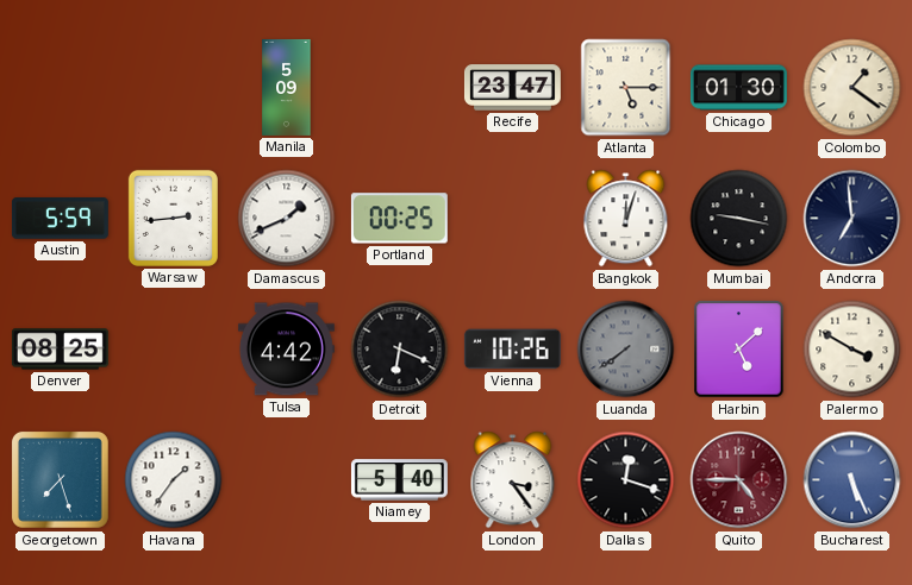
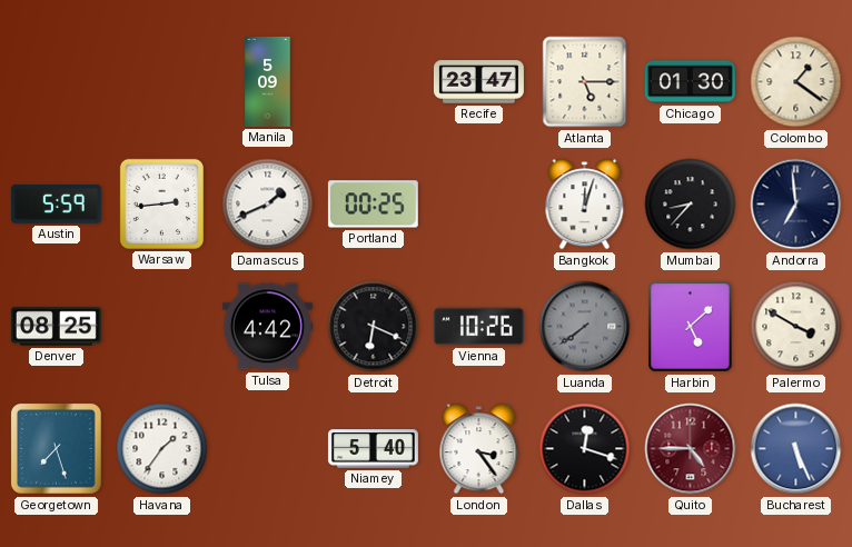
Mumbai: 9:17 -> 8:37 (691, 205)
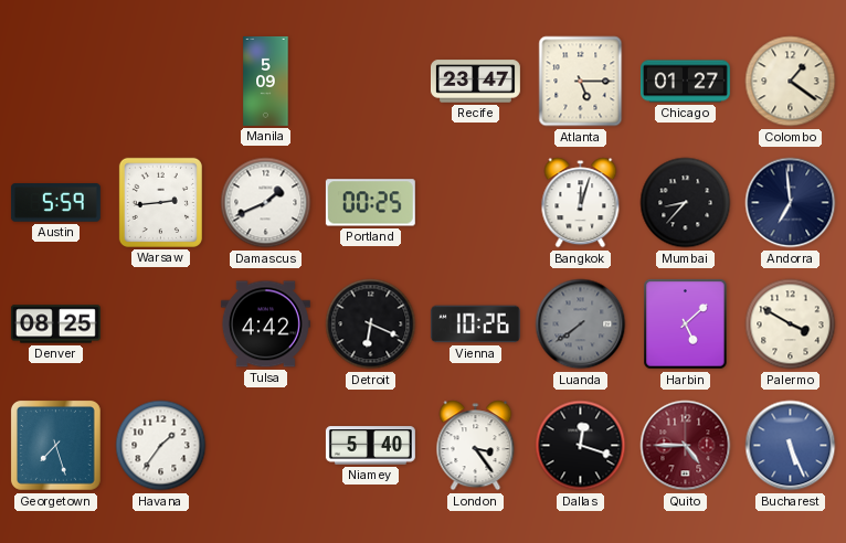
Chicago: 01:30 -> 01:27 (685, 82)
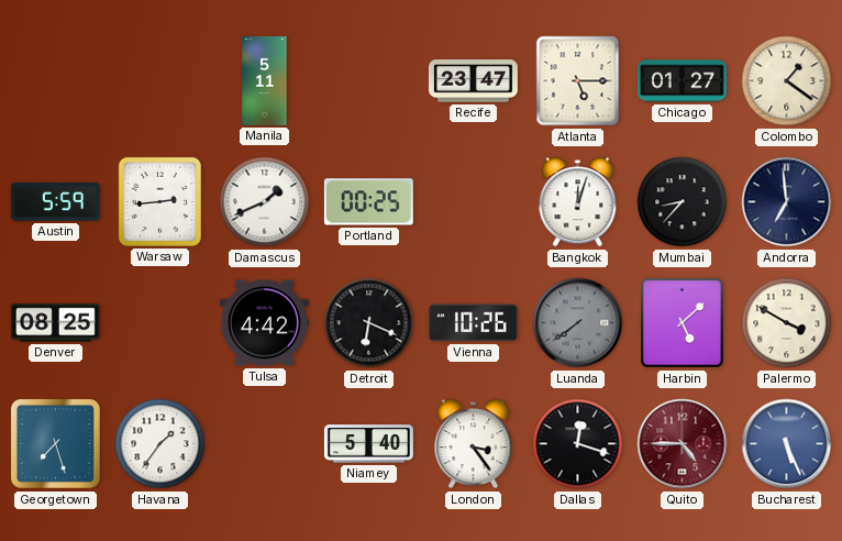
Manila: 5:09 -> 5:11 (265, 80)
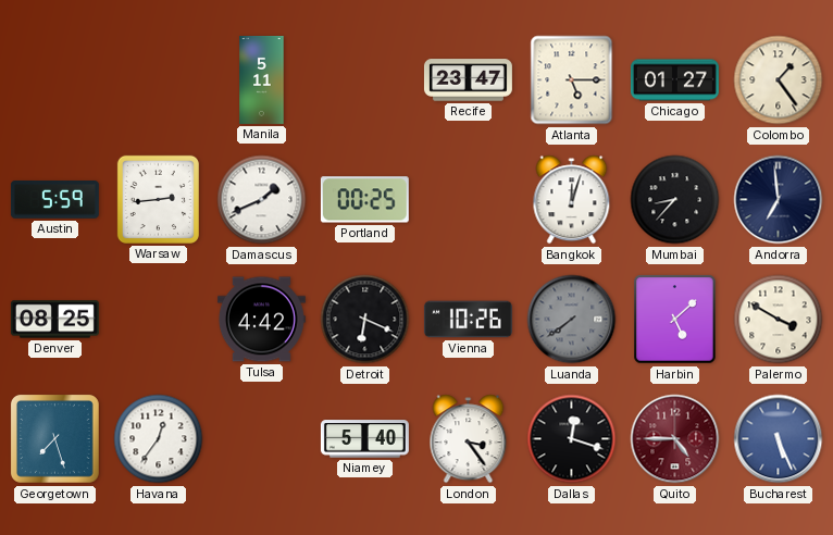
Colombo: 1:21 -> 1:24 (779, 80)
Havana: 1:36 -> 12:36 (159, 439)
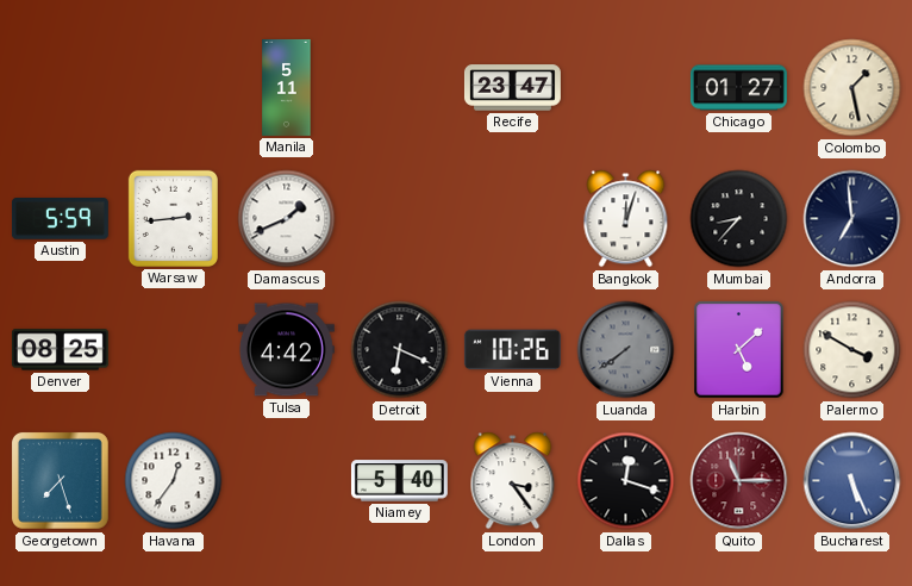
Atlanta: 5:15 -> none (572, 80)
Colombo: 1:24 -> 1:28 (852, 88)
Portland: 00:25 -> none (364, 200)
Quito: 4:45 -> 11:15 (739, 481)
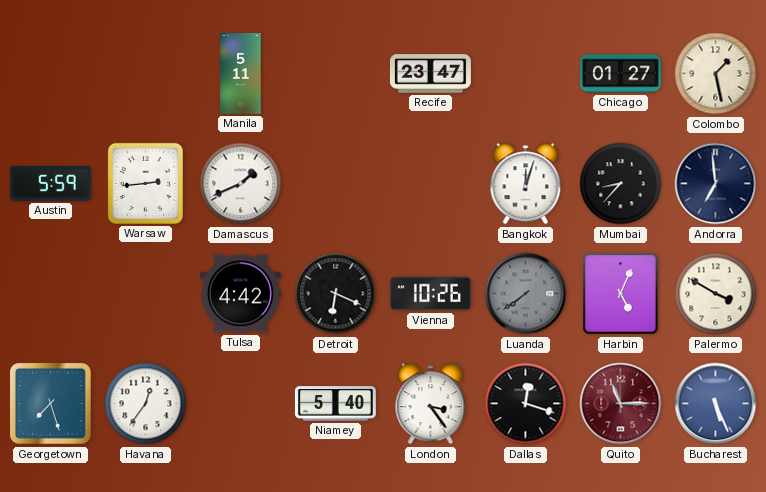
Denver: 08:25 -> none (60, 350)
Harbin: 5:08 -> 5:04 (621, 294)
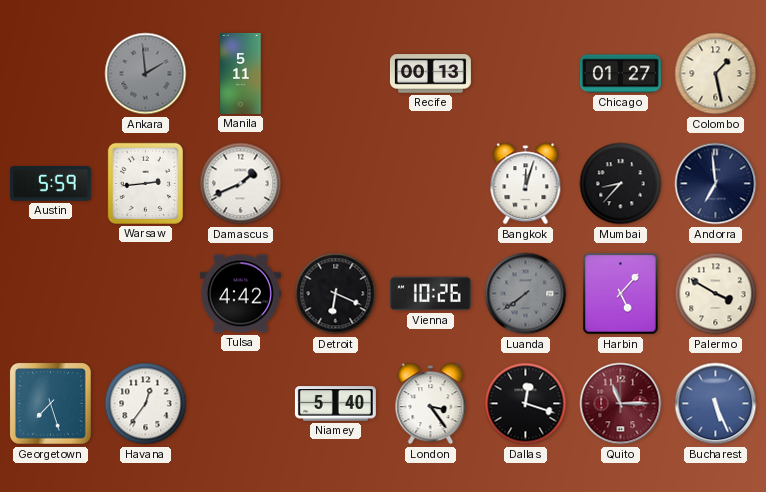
Ankara: none -> 1:59 (146, 74)
Recife: 23:47 -> 00:13 (430, 74)
Harbin: 5:04 -> 5:07 (621, 294)
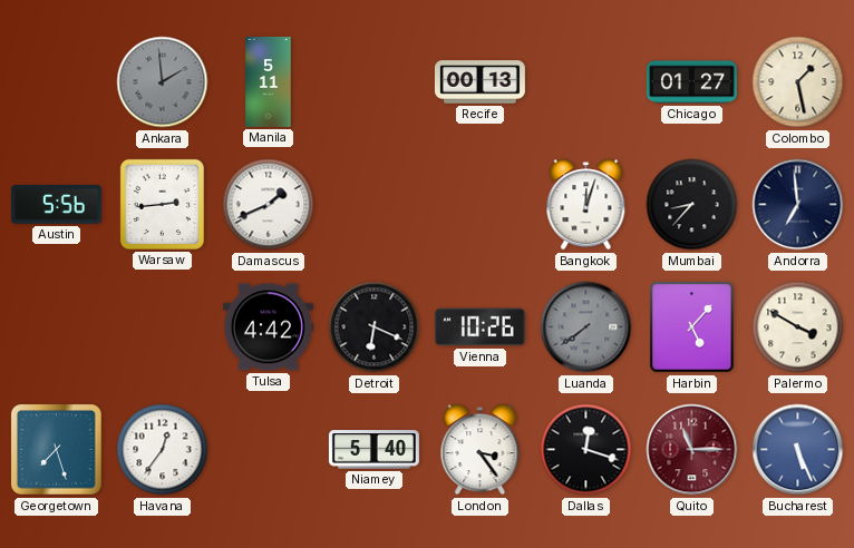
Austin: 5:59 -> 5:56 (56, 205)
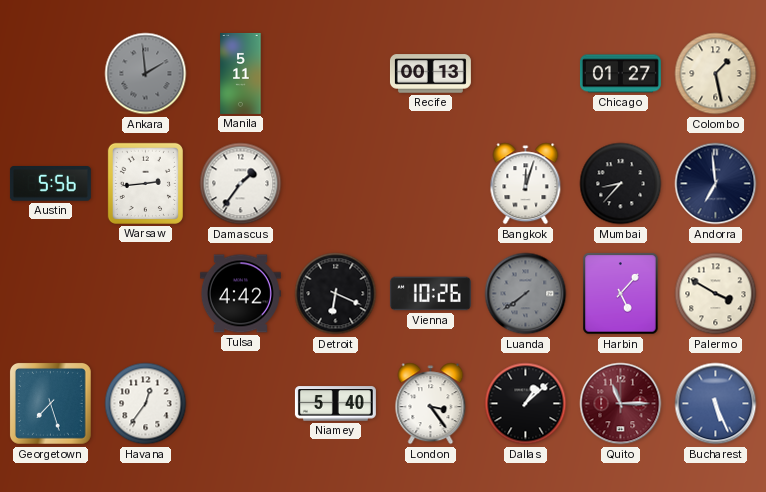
Damascus: 1:41 -> 1:36 (241, 184)
Dallas: 12:18 -> 1:08 (526, 404)
